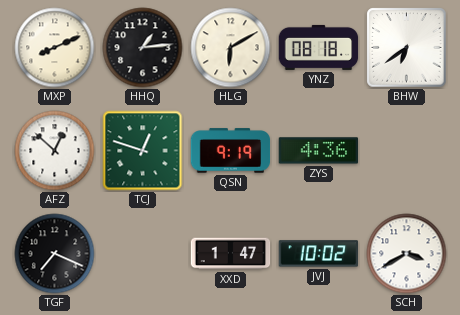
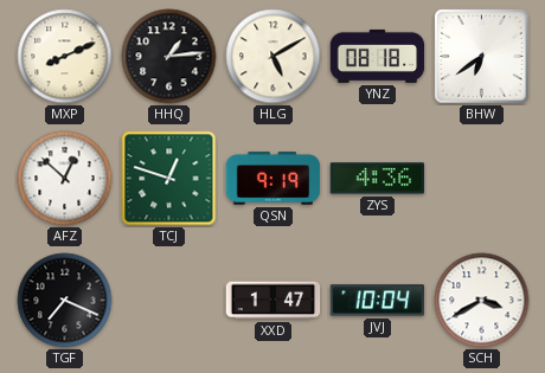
HLG: 6:10 -> 5:10 (274, 57)
JVJ: 10:02 -> 10:04 (378, 301)
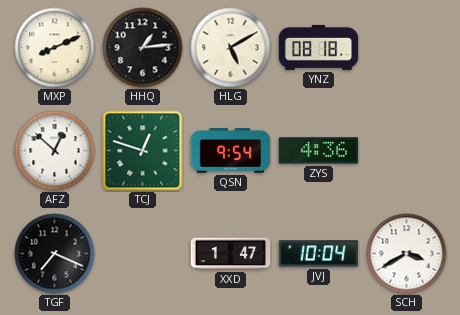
BHW: 6:39 -> none (482, 57)
QSN: 9:19 -> 9:54 (231, 151)
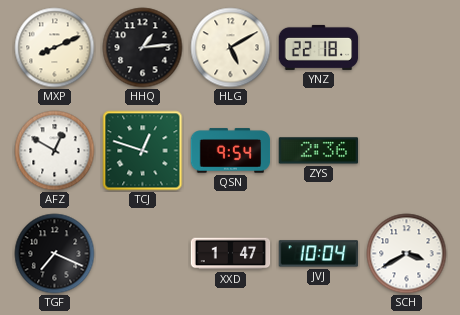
YNZ: 08:18 -> 22:18 (319, 47)
AFZ: 12:52 -> 12:50 (55, 151)
ZYS: 4:36 -> 2:36 (319, 151)
